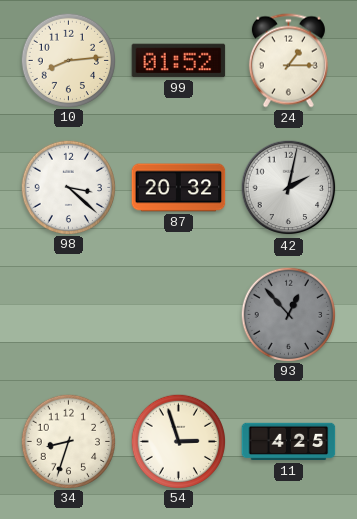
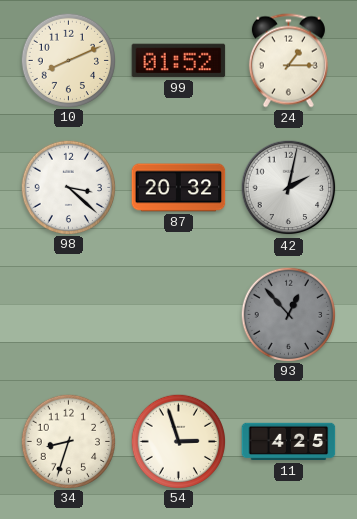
10: 8:14 -> 8:11 (68, 60)
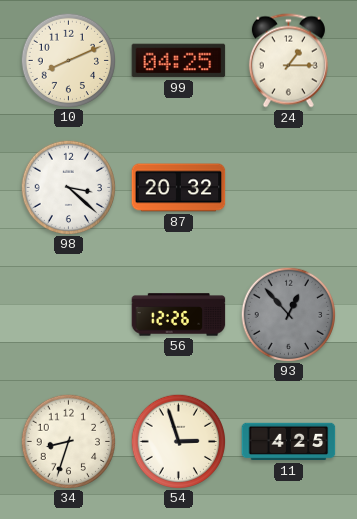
99: 01:52 -> 04:25 (179, 61)
42: 2:02 -> none (289, 188)
56: none -> 12:26 (179, 315)
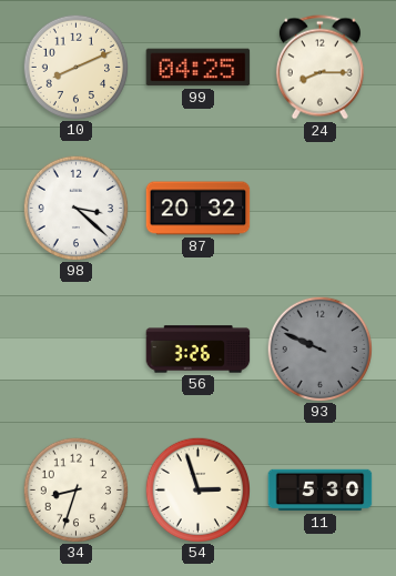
24: 1:15 -> 8:15 (319, 68)
56: 12:26 -> 3:26 (199, 350)
93: 12:53 -> 9:49 (319, 348)
11: 4:25 -> 5:30 (321, 491)
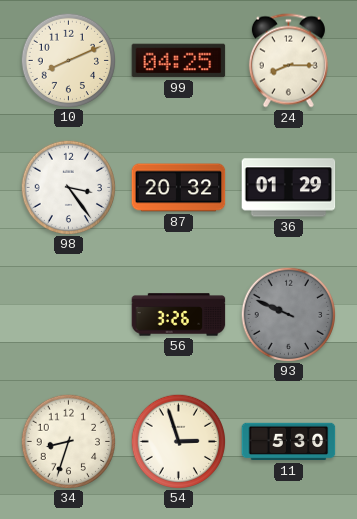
98: 3:22 -> 3:24 (68, 187)
36: none -> 01:29 (289, 188)
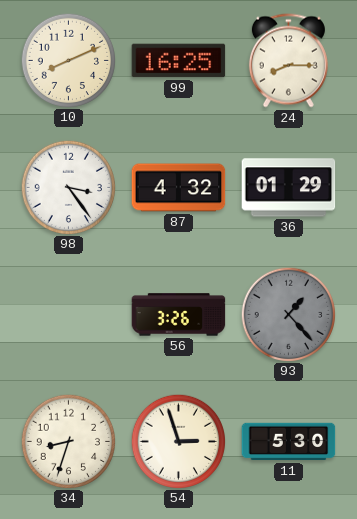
99: 04:25 -> 16:25 (179, 61)
87: 20:32 -> 4:32 (179, 188)
93: 9:49 -> 1:23 (288, 314)
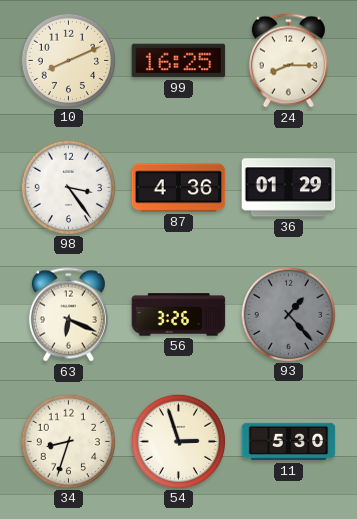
87: 4:32 -> 4:36 (179, 188)
63: none -> 6:19 (68, 315)
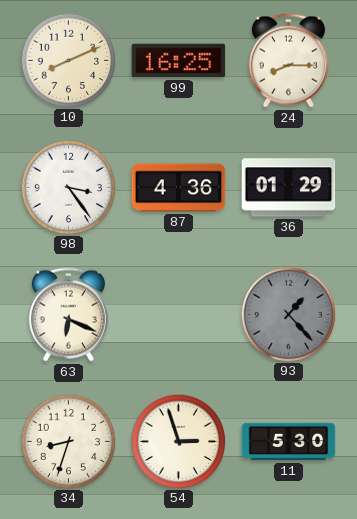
56: 3:26 -> none (179, 315)
